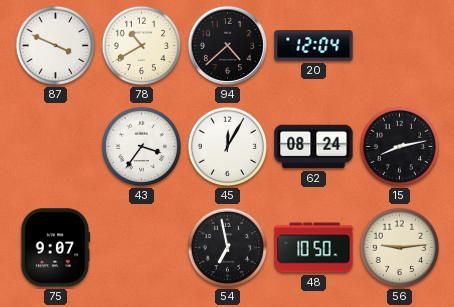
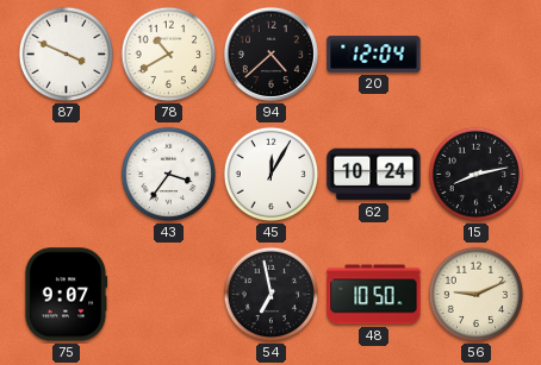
62: 08:24 -> 10:24 (374, 175)
56: 9:14 -> 9:11 (477, 295)
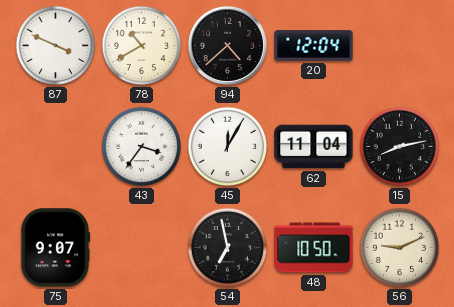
62: 10:24 -> 11:04 (314, 147)
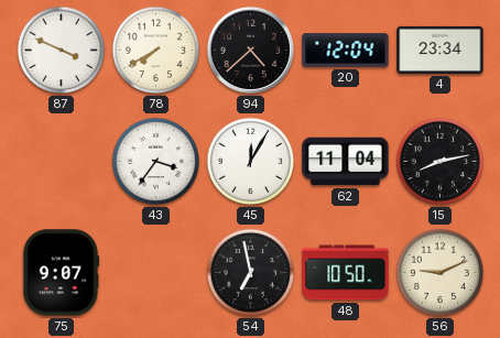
78: 10:40 -> 7:40 (156, 51)
4: none -> 23:34 (441, 50)
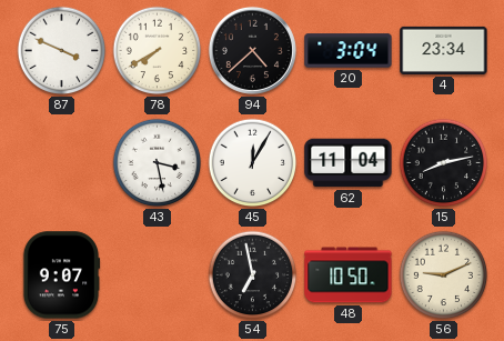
20: 12:04 -> 3:04 (349, 51)
43: 3:36 -> 3:28 (158, 163)
